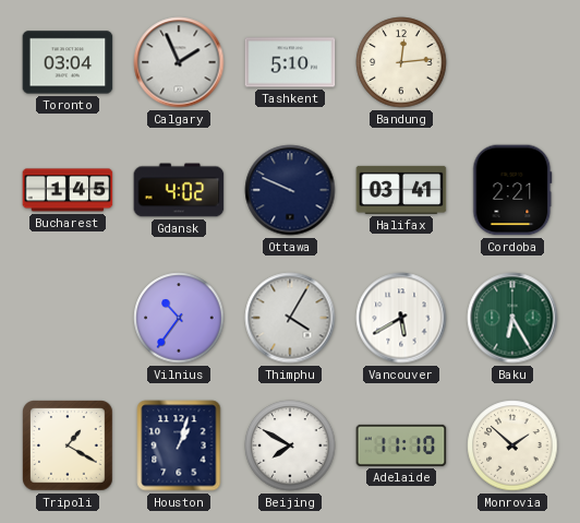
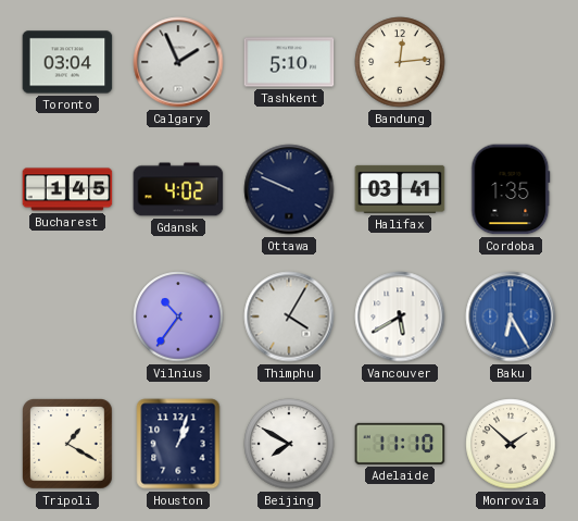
Cordoba: 2:21 -> 1:35 (511, 189)
Baku dial: green -> blue (511, 317)
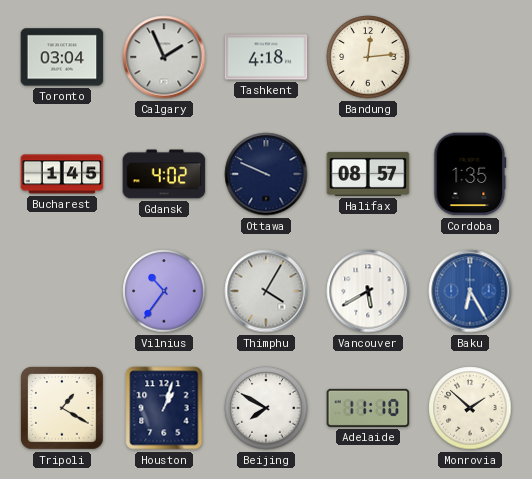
Tashkent: 5:10 -> 4:18 (266, 57)
Halifax: 03:41 -> 08:57 (368, 174)
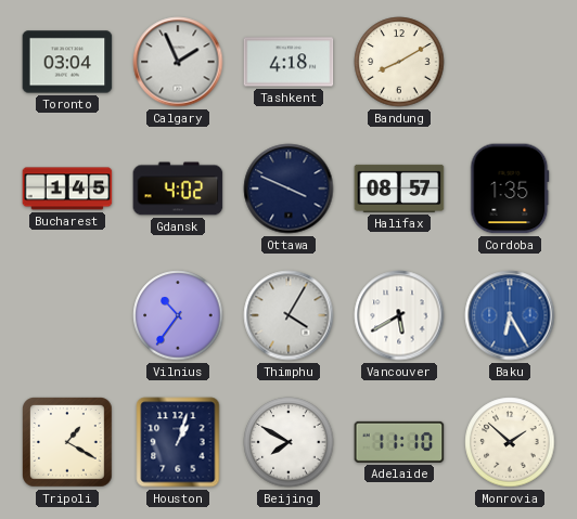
Bandung: 12:14 -> 8:10 (399, 62)
Ottawa: 9:49 -> 3:49 (288, 189)
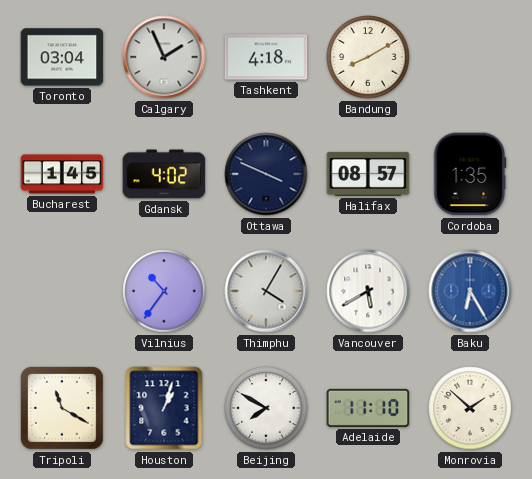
Tripoli: 1:20 -> 11:20 (63, 409)
